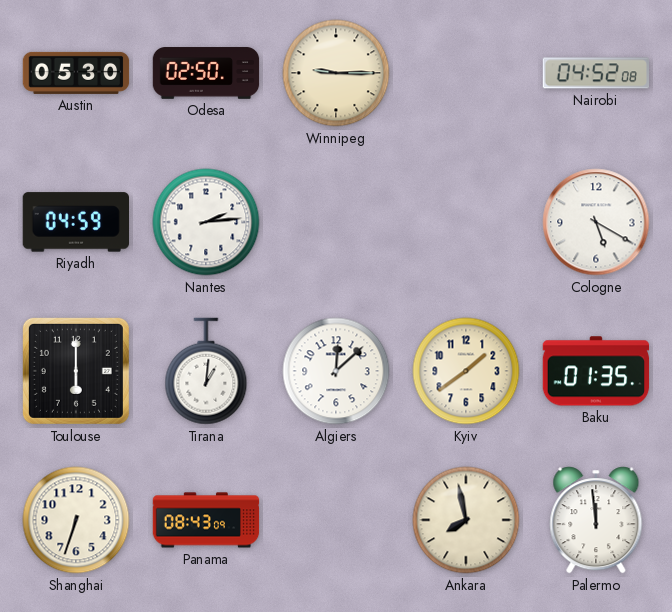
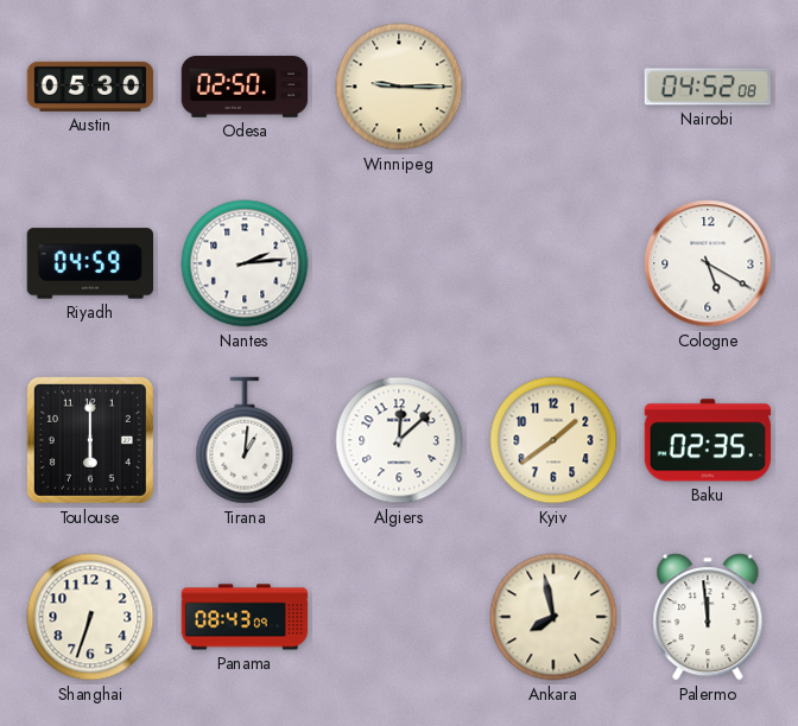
Baku: 01:35 -> 02:35 (708, 440)
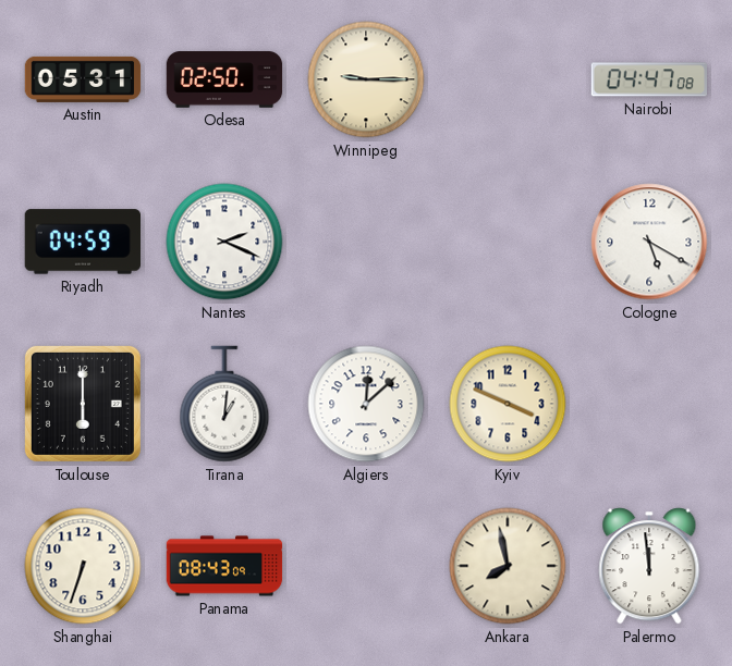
Austin: 05:30 -> 05:31 (83, 79)
Nairobi: 04:52 -> 04:47 (649, 79)
Nantes: 2:14 -> 2:19 (224, 242)
Kyiv: 1:39 -> 3:49 (508, 404)
Baku: 02:35 -> none (708, 440)
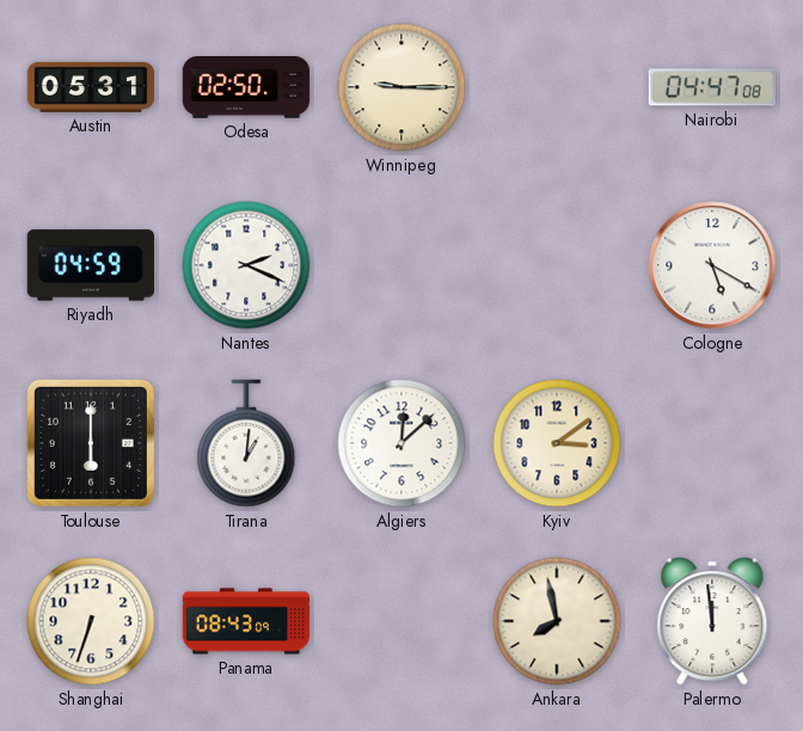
Kyiv: 3:49 -> 3:09 (557, 443)
